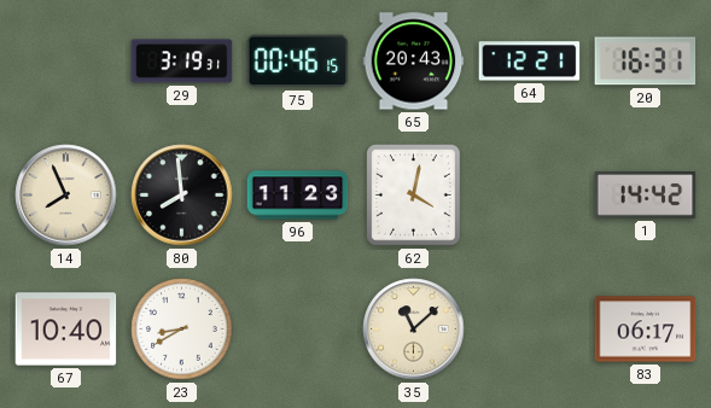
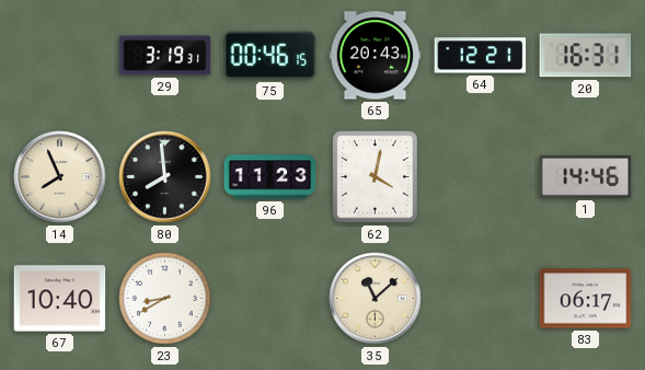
1: 14:42 -> 14:46 (586, 177)
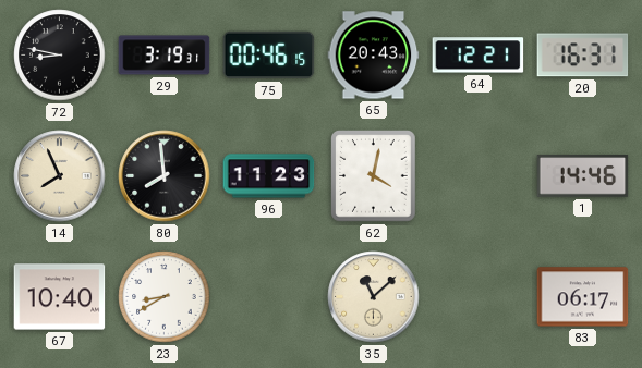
72: none -> 8:47 (60, 56)
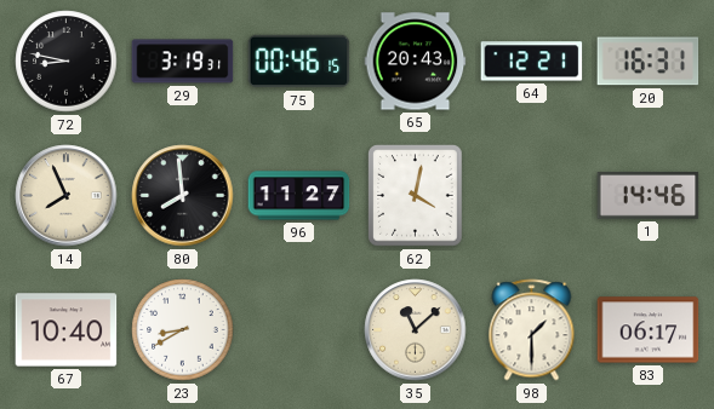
96: 11:23 -> 11:27 (299, 196)
98: none -> 1:30 (532, 330)
